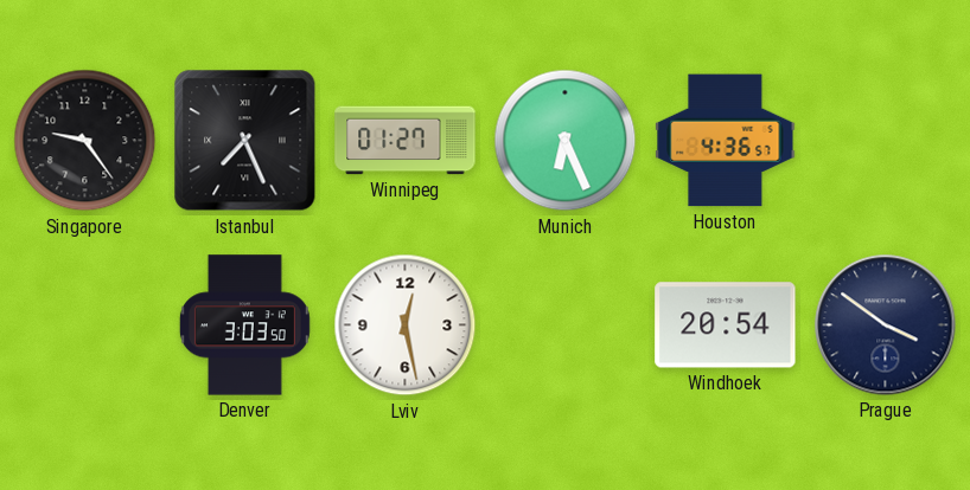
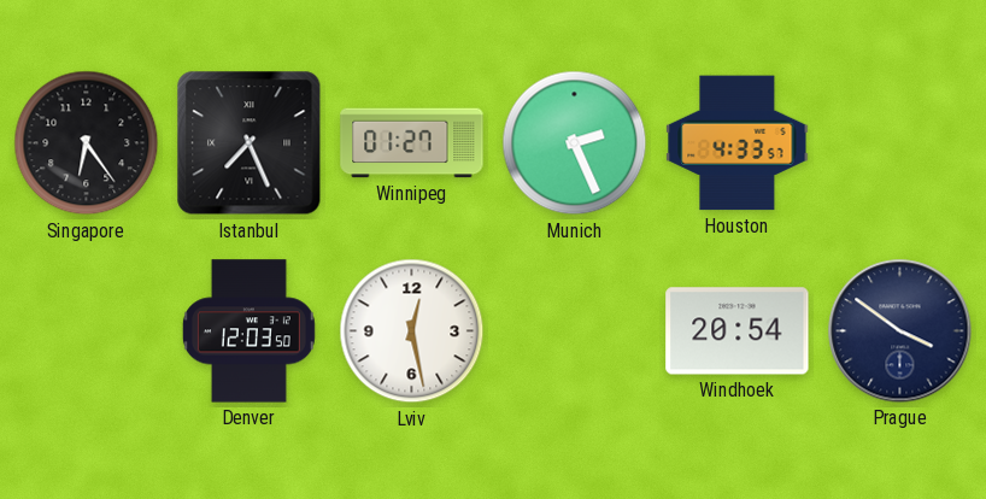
Singapore: 9:24 -> 6:24 (87, 143)
Munich: 6:26 -> 2:26 (575, 143)
Houston: 4:36 -> 4:33 (738, 143)
Denver: 3:03 -> 12:03 (248, 331)
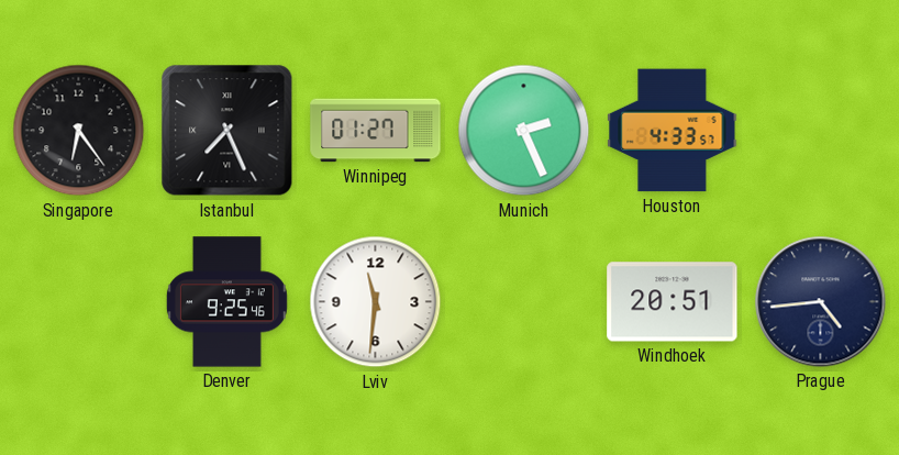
Denver: 12:03 -> 9:25 (226, 302)
Lviv: 12:28 -> 11:31 (376, 302)
Windhoek: 20:54 -> 20:51 (673, 302)
Prague: 3:51 -> 4:44 (821, 302)
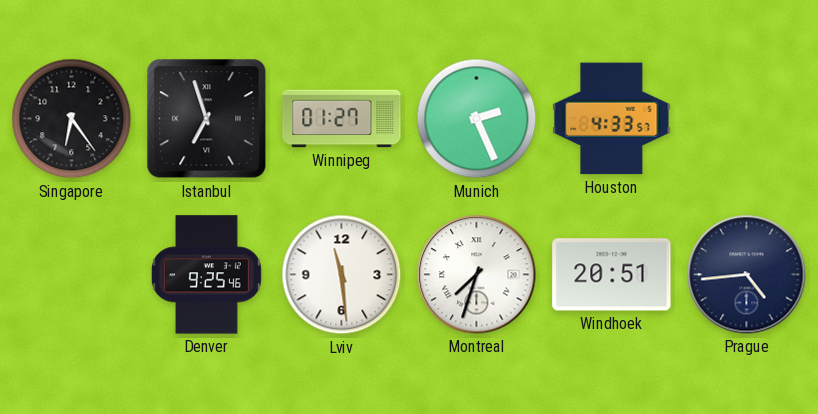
Istanbul: 7:26 -> 6:57 (207, 119)
Lviv: 11:31 -> 11:29 (342, 275)
Montreal: none -> 7:33 (477, 275)
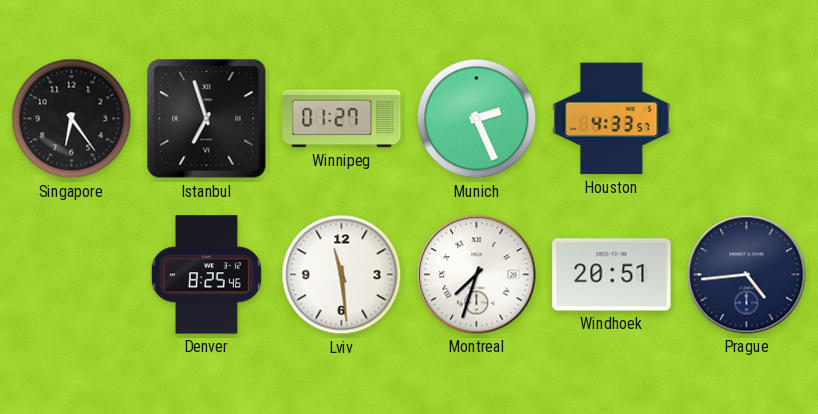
Denver: 9:25 -> 8:25 (206, 275)
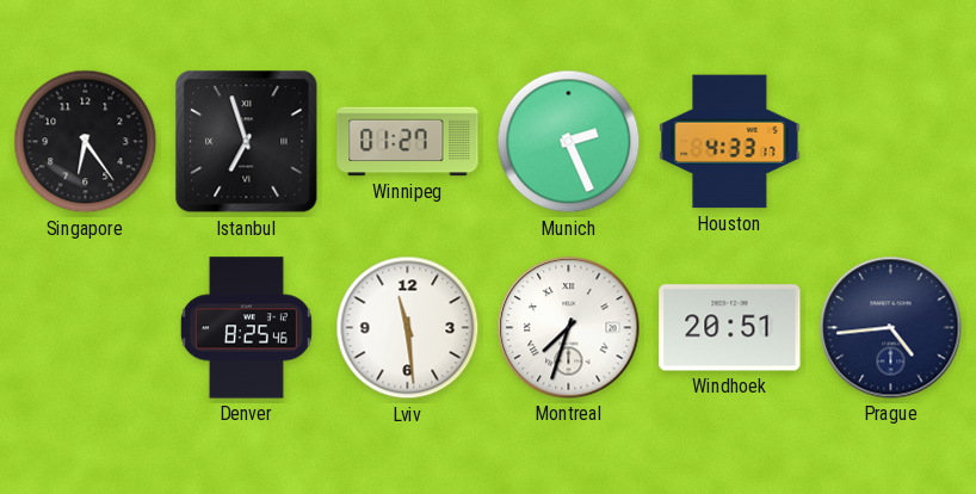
Houston: 4:33:57 -> 4:33:17 (730, 142)
